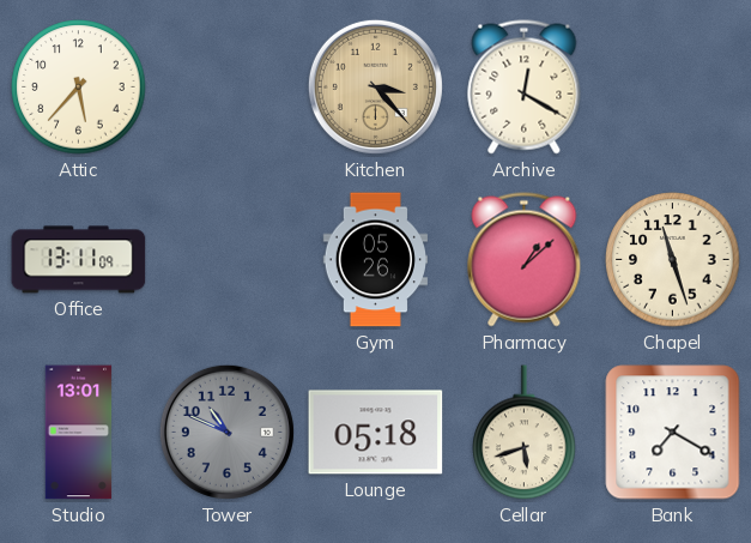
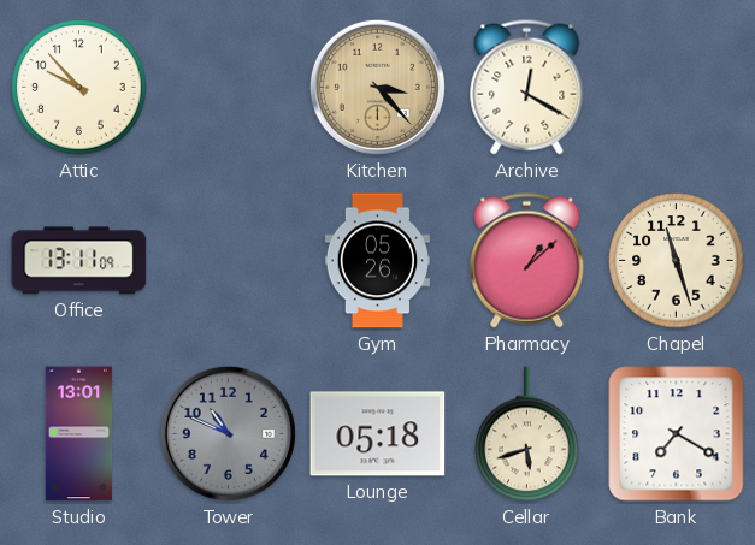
Attic: 5:37 -> 9:53 (79, 88)
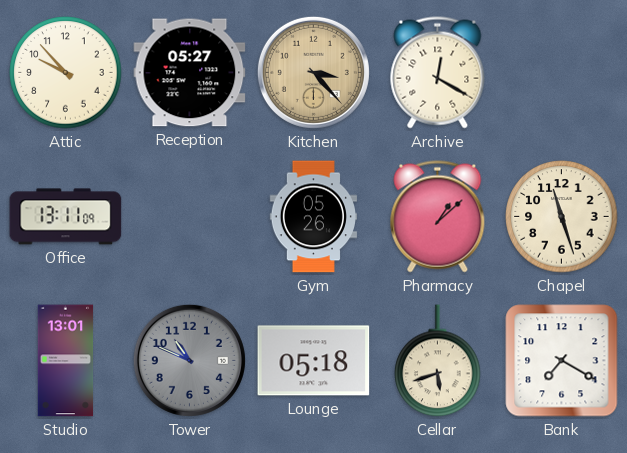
Reception: none -> 05:27 (190, 73)
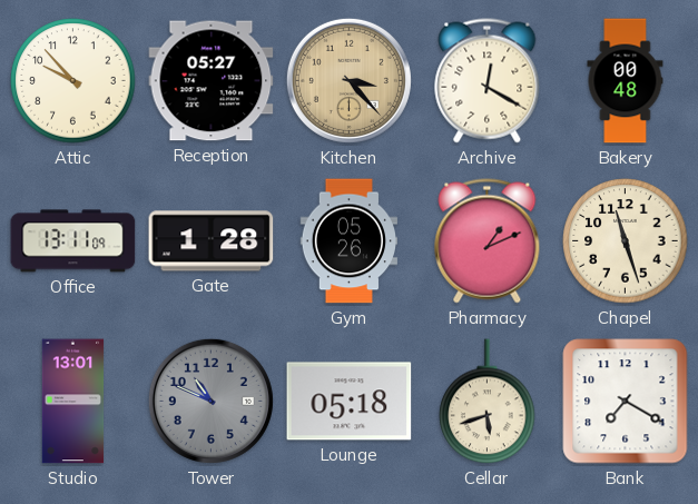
Bakery: none -> 00:48 (626, 81)
Gate: none -> 1:28 (212, 241)
Pharmacy: 1:08 -> 1:11 (488, 241)
